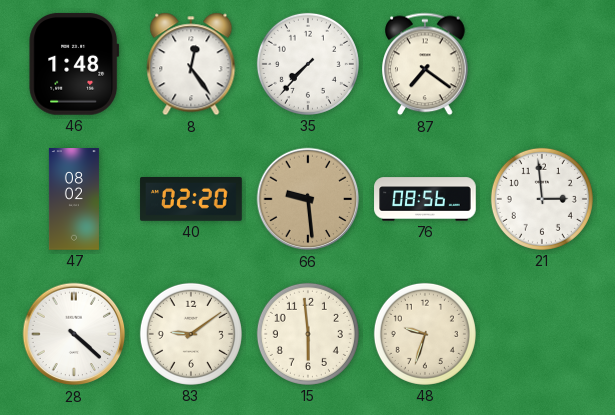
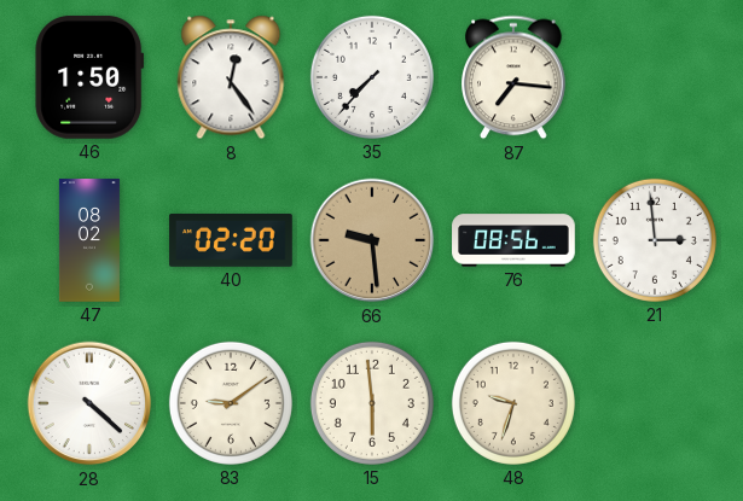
46: 1:48 -> 1:50 (89, 77)
87: 7:21 -> 7:16 (515, 77)
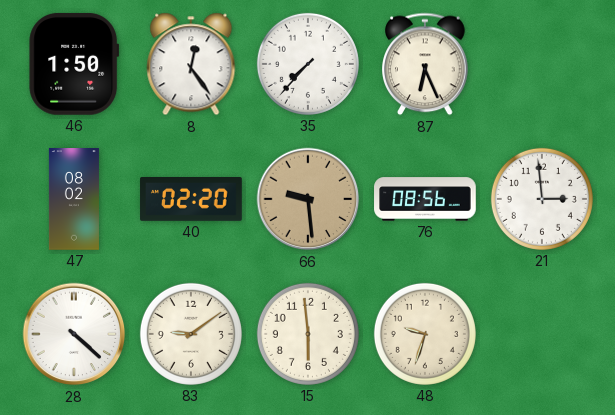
87: 7:16 -> 6:26 (426, 64)
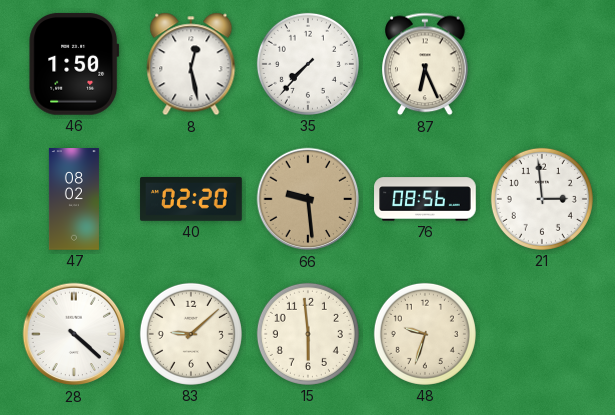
8: 12:24 -> 12:28 (191, 64)
83: 9:09 -> 9:08 (191, 334)
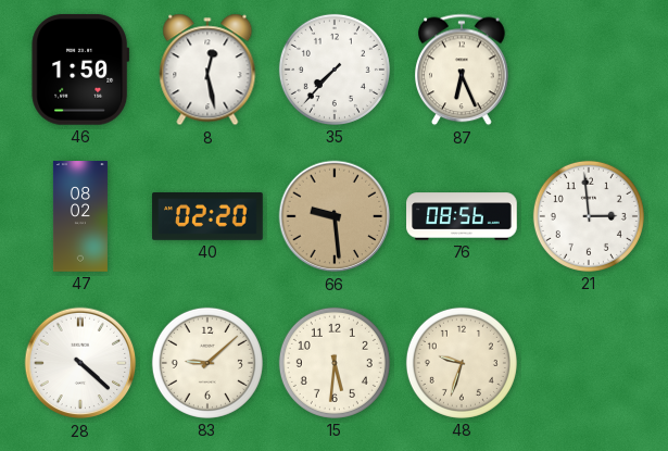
15: 5:59 -> 5:31 (335, 363)
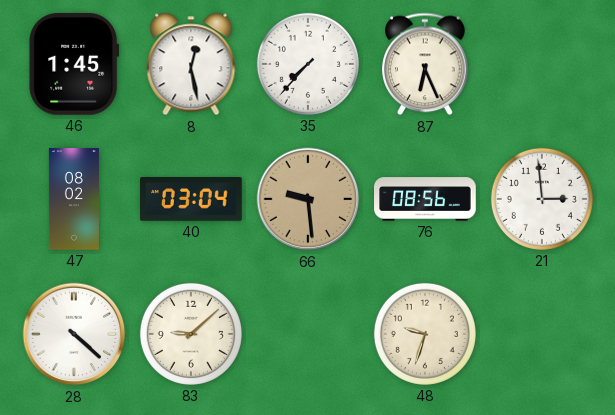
46: 1:50 -> 1:45 (74, 64)
40: 02:20 -> 03:04 (191, 200)
15: 5:31 -> none (335, 363)
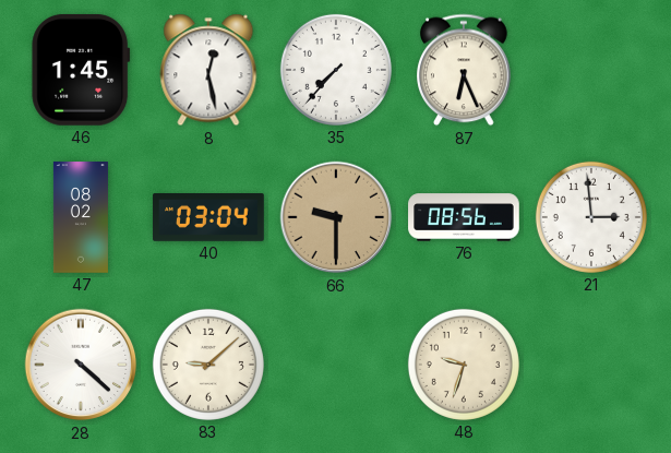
66: 9:29 -> 9:30 (336, 217)
